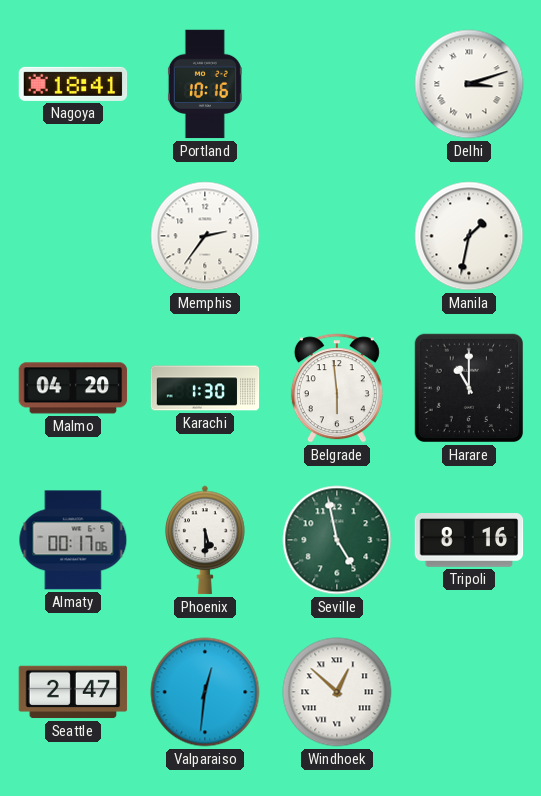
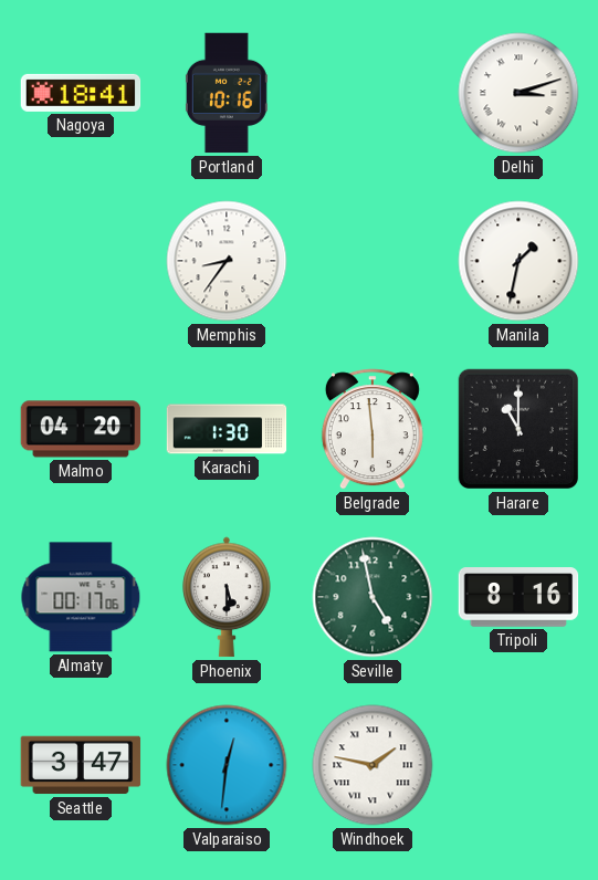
Memphis: 2:36 -> 8:36 (227, 261)
Seattle: 2:47 -> 3:47 (81, 765)
Windhoek: 12:52 -> 1:47 (373, 765)
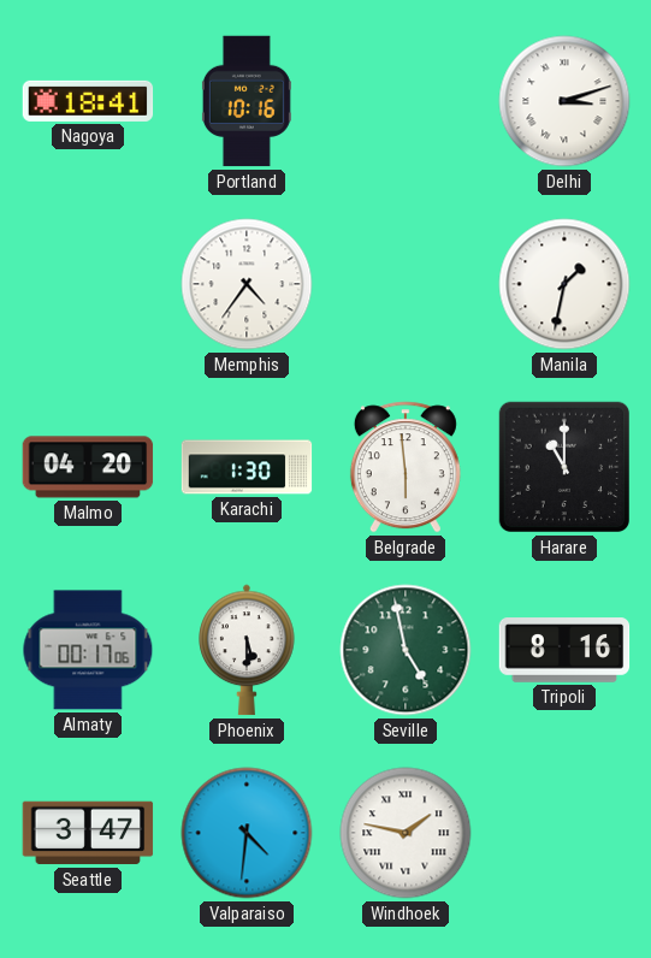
Memphis: 8:36 -> 4:36 (247, 284)
Valparaiso: 12:31 -> 4:31 (247, 833)
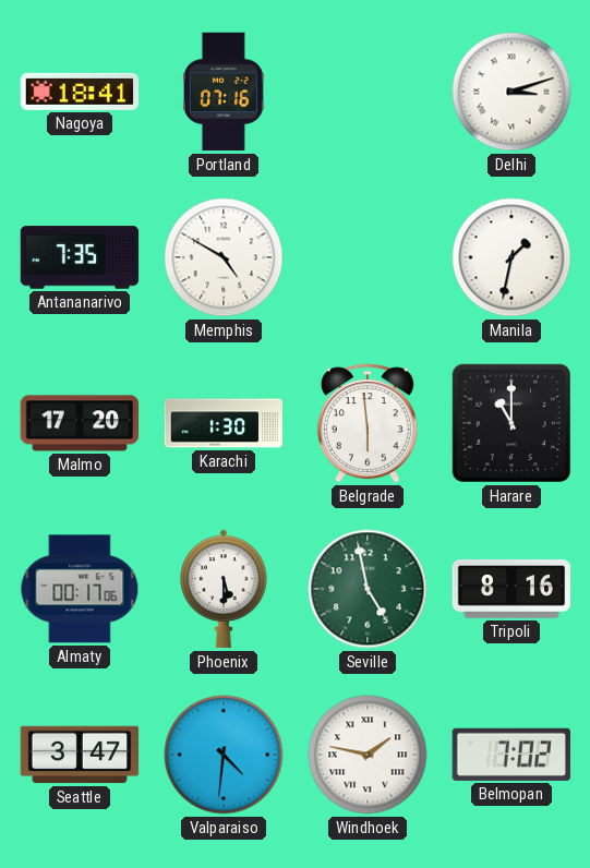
Portland: 10:16 -> 07:16 (224, 92)
Antananarivo: none -> 7:35 (80, 257)
Memphis: 4:36 -> 4:50 (224, 257)
Malmo: 04:20 -> 17:20 (80, 423)
Belmopan: none -> 7:02 (511, 755)
